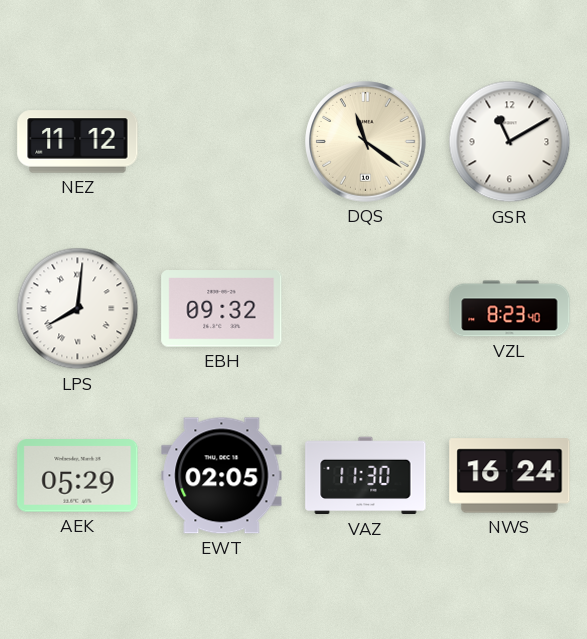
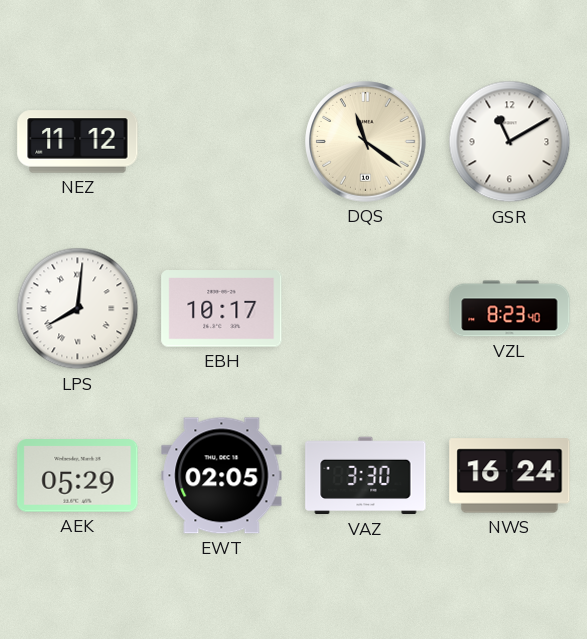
EBH: 09:32 -> 10:17 (222, 309)
VAZ: 11:30 -> 3:30 (366, 476)
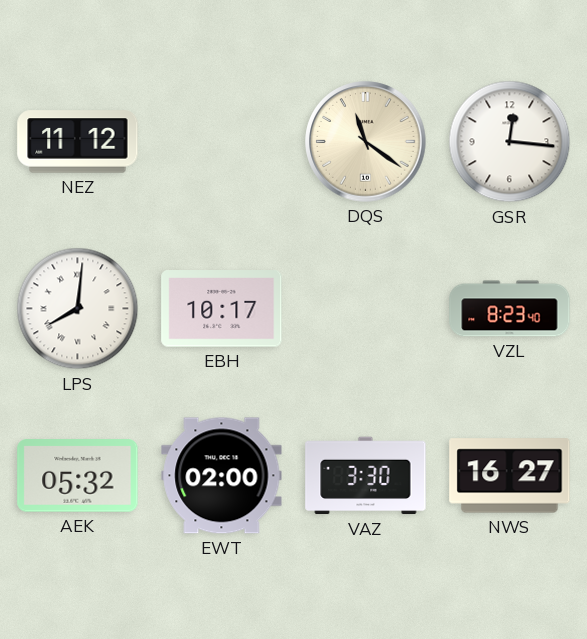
GSR: 11:10 -> 12:16 (510, 142)
AEK: 05:29 -> 05:32 (78, 476)
EWT: 02:05 -> 02:00 (222, 476)
NWS: 16:24 -> 16:27 (510, 476)
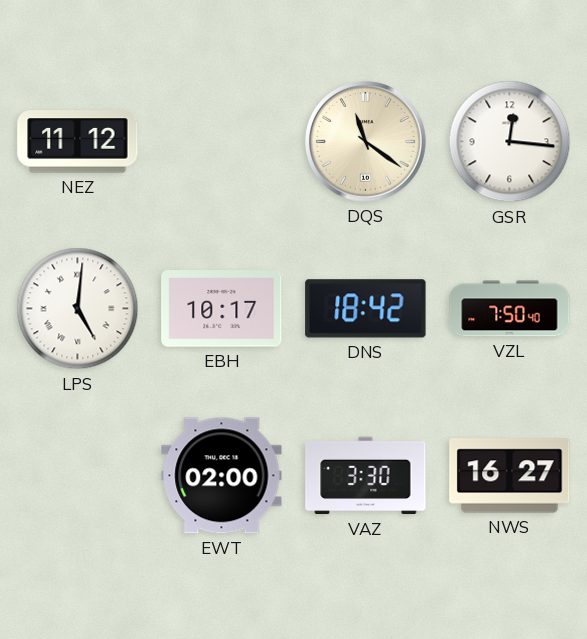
LPS: 8:01 -> 5:01 (78, 309)
DNS: none -> 18:42 (366, 309)
VZL: 8:23 -> 7:50 (510, 309)
AEK: 05:32 -> none (78, 476)
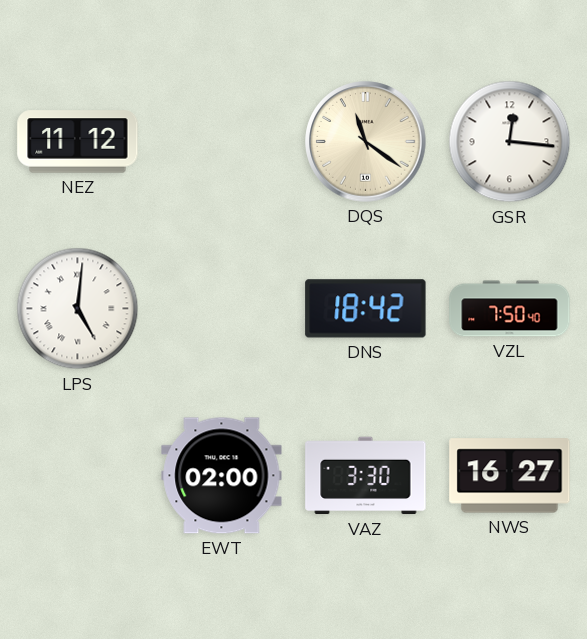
EBH: 10:17 -> none (222, 309)
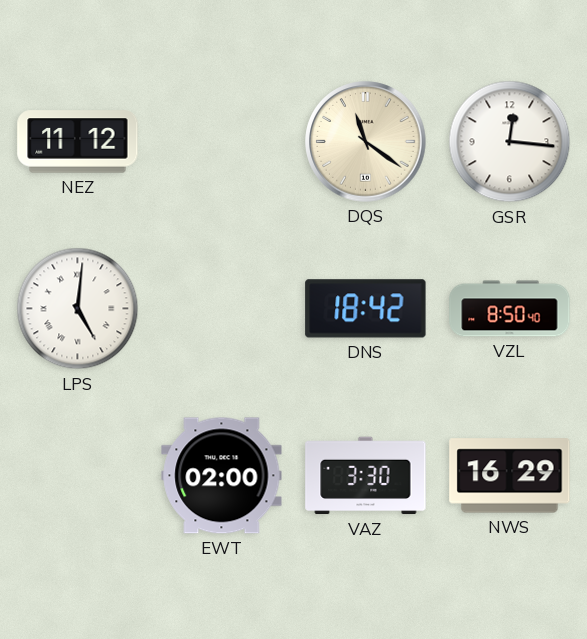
VZL: 7:50 -> 8:50 (510, 309)
NWS: 16:27 -> 16:29 (510, 476)
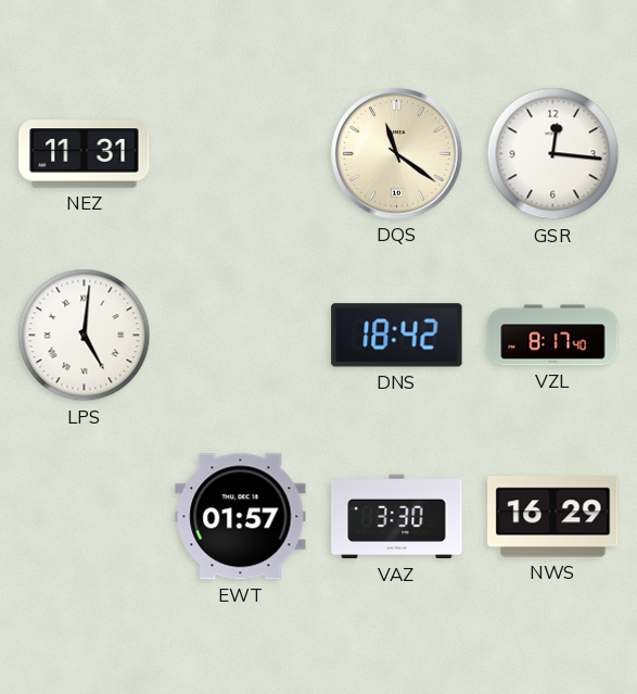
NEZ: 11:12 -> 11:31 (85, 154)
VZL: 8:50 -> 8:17 (553, 336)
EWT: 02:00 -> 01:57 (241, 517)
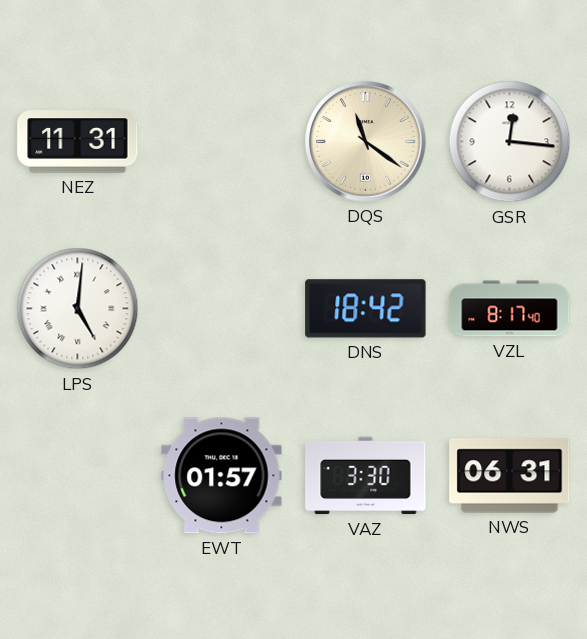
NWS: 16:29 -> 06:31 (510, 476)
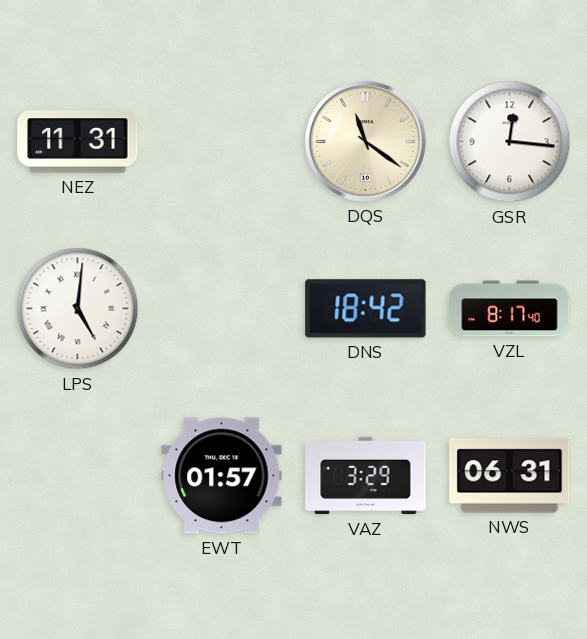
VAZ: 3:30 -> 3:29 (366, 476)
